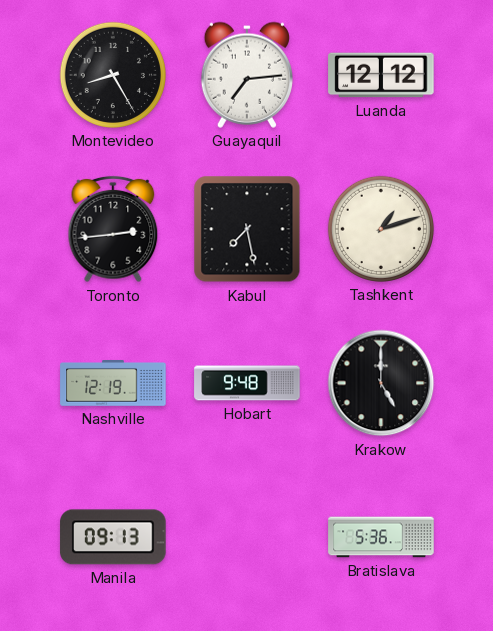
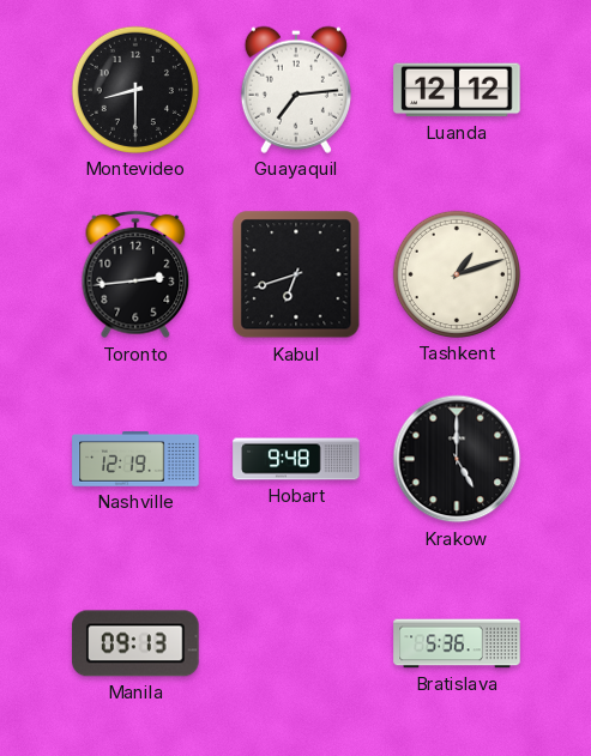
Montevideo: 8:25 -> 8:30 (135, 90)
Kabul: 7:28 -> 6:42 (296, 274)
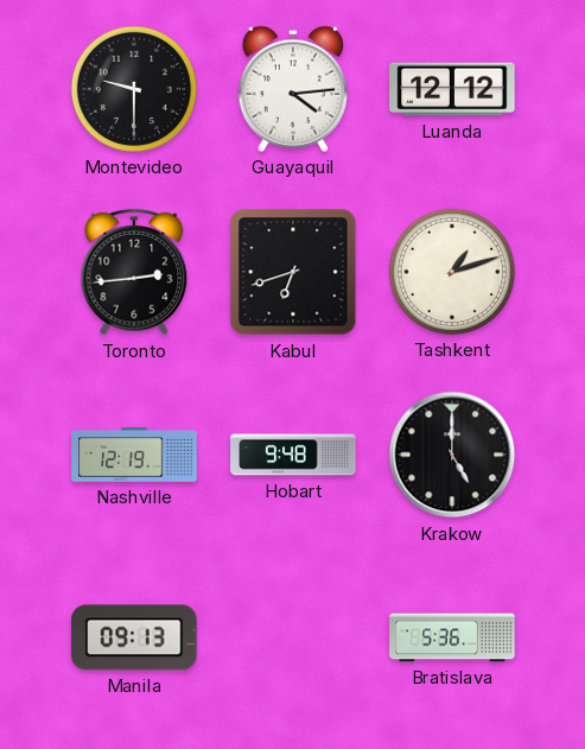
Montevideo: 8:30 -> 9:30 (134, 89)
Guayaquil: 7:14 -> 4:14 (293, 89)
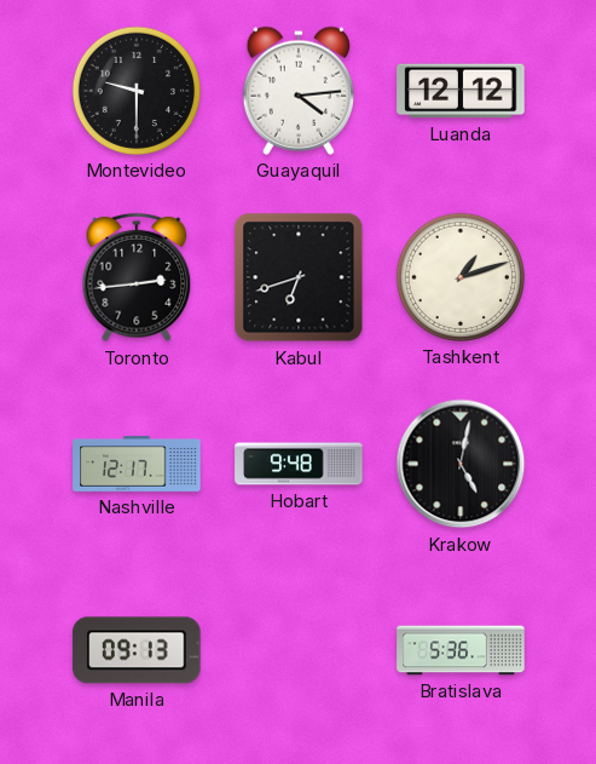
Nashville: 12:19 -> 12:17 (137, 465)
Krakow: 5:00 -> 5:02 (461, 464)
